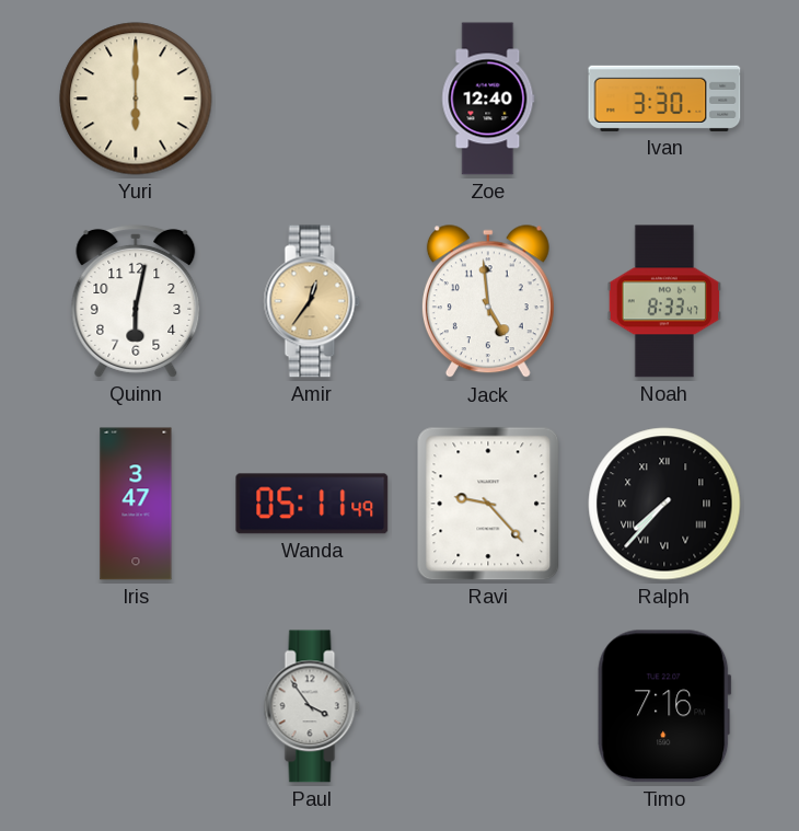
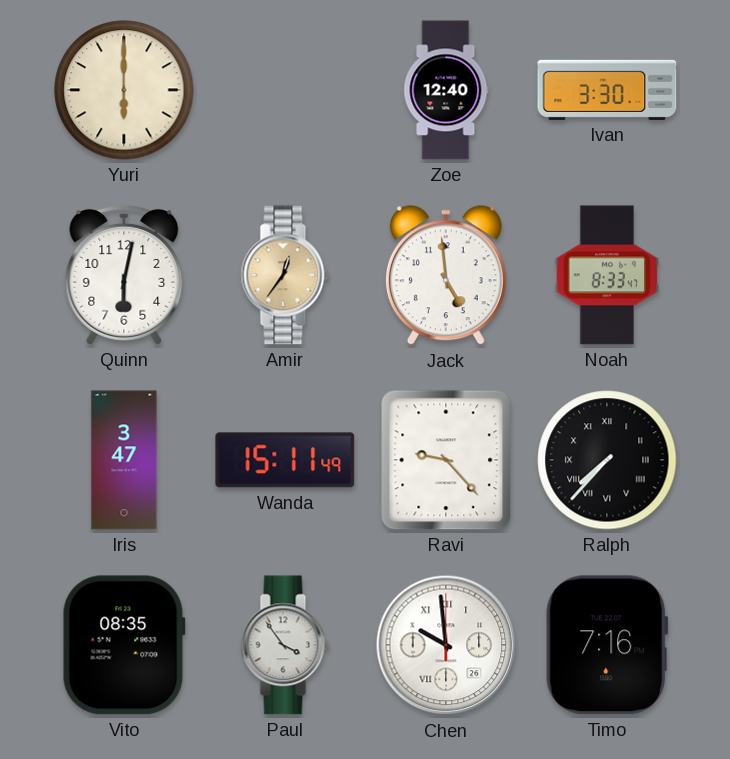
Wanda: 05:11 -> 15:11 (285, 460)
Vito: none -> 08:35 (124, 645)
Chen: none -> 9:59 (446, 645)
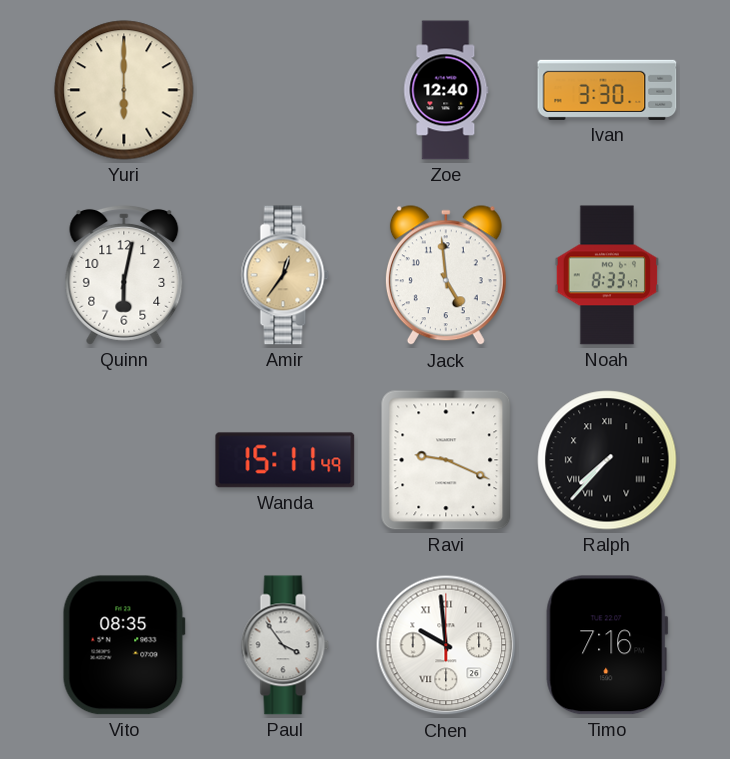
Iris: 3:47 -> none (124, 460)
Ravi: 9:23 -> 9:19 (446, 460)
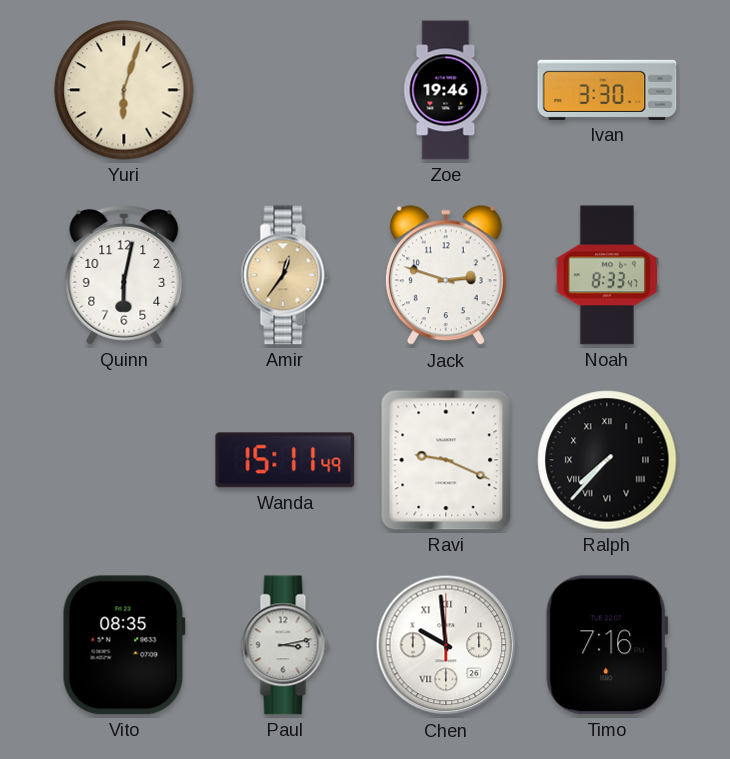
Yuri: 6:00 -> 6:03 (124, 90)
Zoe: 12:40 -> 19:46 (446, 90)
Jack: 4:59 -> 2:48 (446, 276)
Paul: 3:54 -> 3:13 (285, 645)
